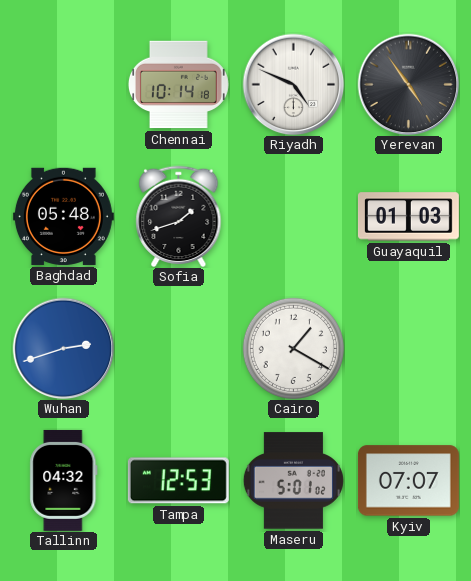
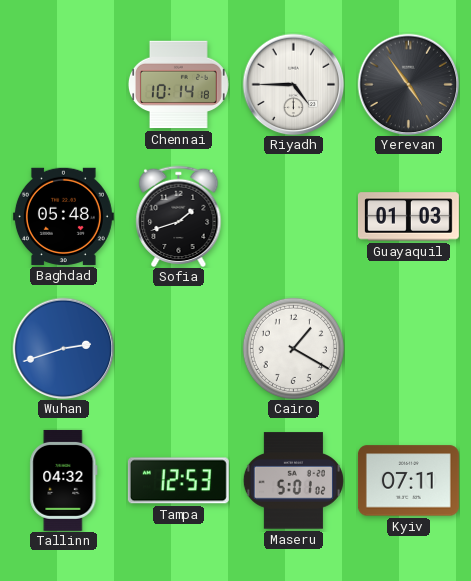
Riyadh: 4:49 -> 4:45 (293, 84)
Kyiv: 07:07 -> 07:11 (408, 481)
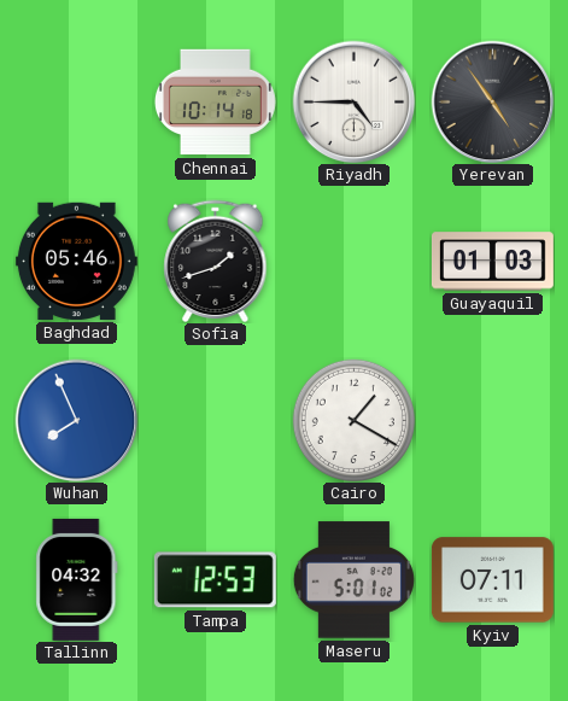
Baghdad: 05:48 -> 05:46 (76, 261)
Wuhan: 2:42 -> 7:56 (76, 420)
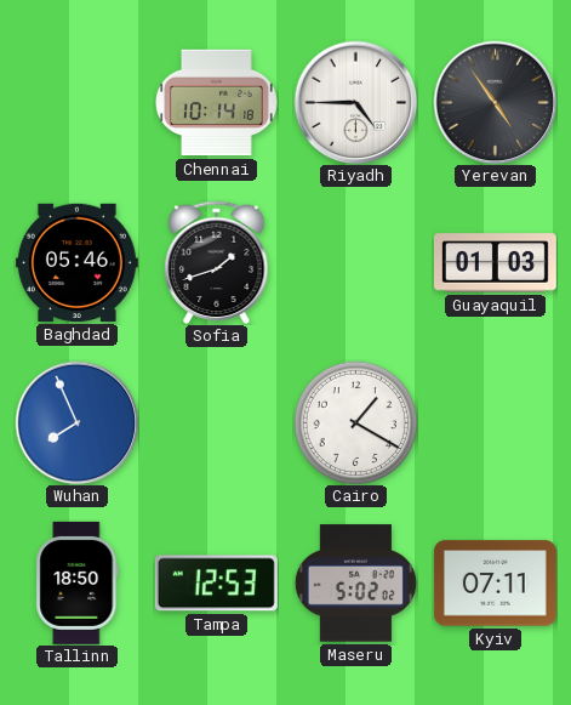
Tallinn: 04:32 -> 18:50 (78, 582)
Maseru: 5:01 -> 5:02 (355, 584)
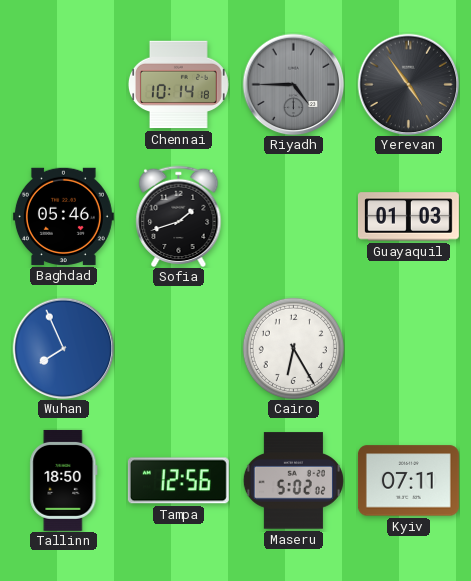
Riyadh dial: white -> grey (293, 84)
Cairo: 1:20 -> 6:25 (293, 348)
Tampa: 12:53 -> 12:56 (178, 481)
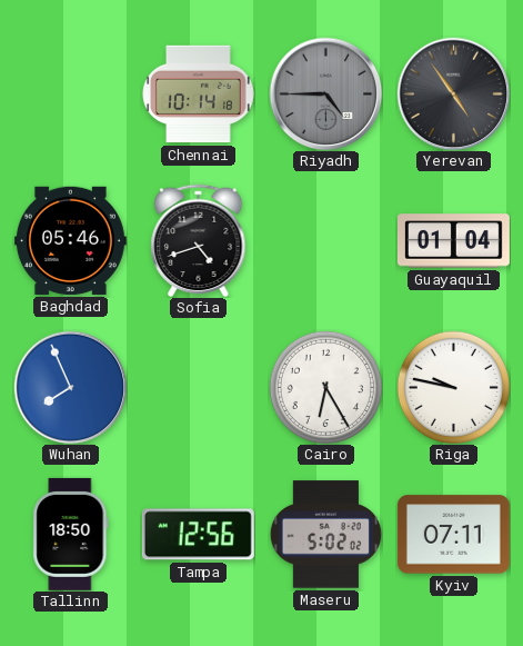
Sofia: 1:42 -> 4:42 (199, 240)
Guayaquil: 01:03 -> 01:04 (453, 241)
Riga: none -> 9:47 (453, 387)
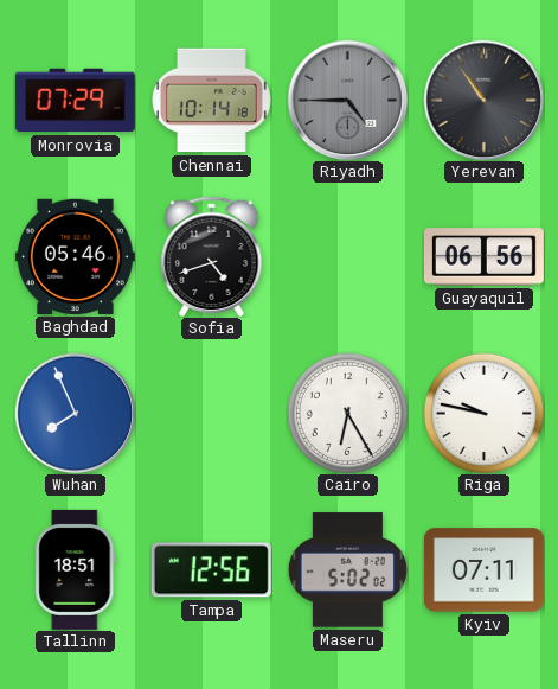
Monrovia: none -> 07:29 (75, 101)
Yerevan: 4:54 -> 10:54 (483, 100)
Guayaquil: 01:04 -> 06:56 (483, 257)
Tallinn: 18:50 -> 18:51 (76, 569)
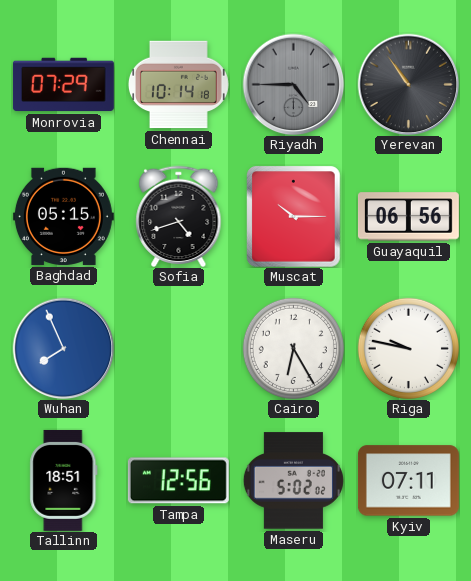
Baghdad: 05:46 -> 05:15 (63, 216)
Muscat: none -> 10:15 (294, 216)
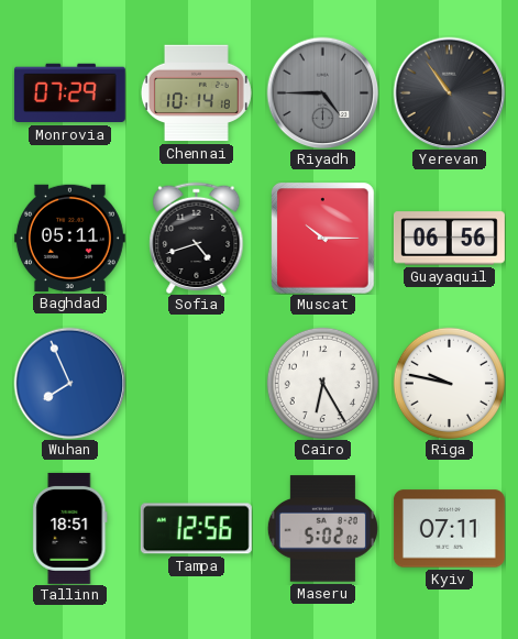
Baghdad: 05:15 -> 05:11 (69, 238)
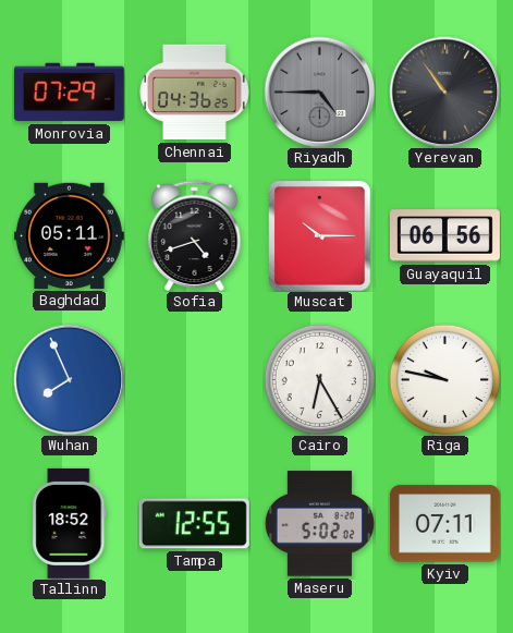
Chennai: 10:14 -> 04:36 (194, 93)
Tallinn: 18:51 -> 18:52 (70, 523)
Tampa: 12:56 -> 12:55 (194, 524)
